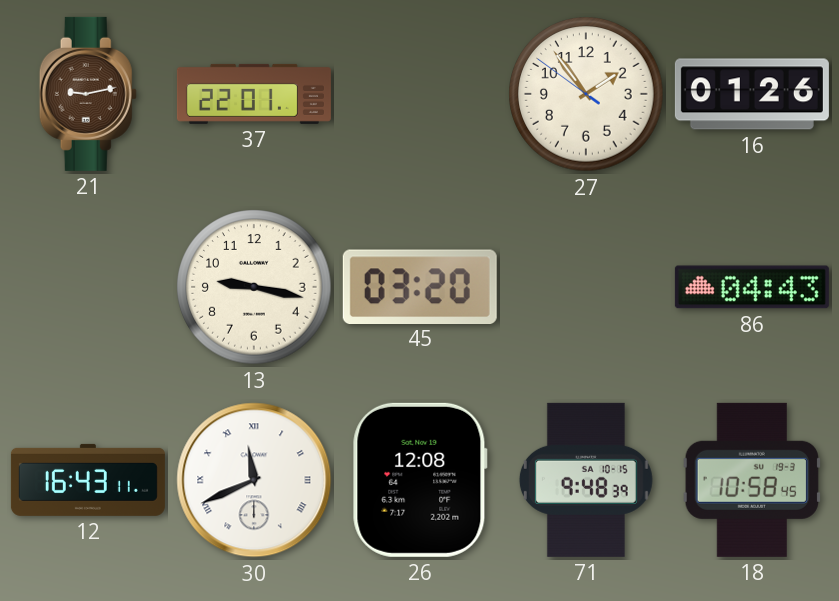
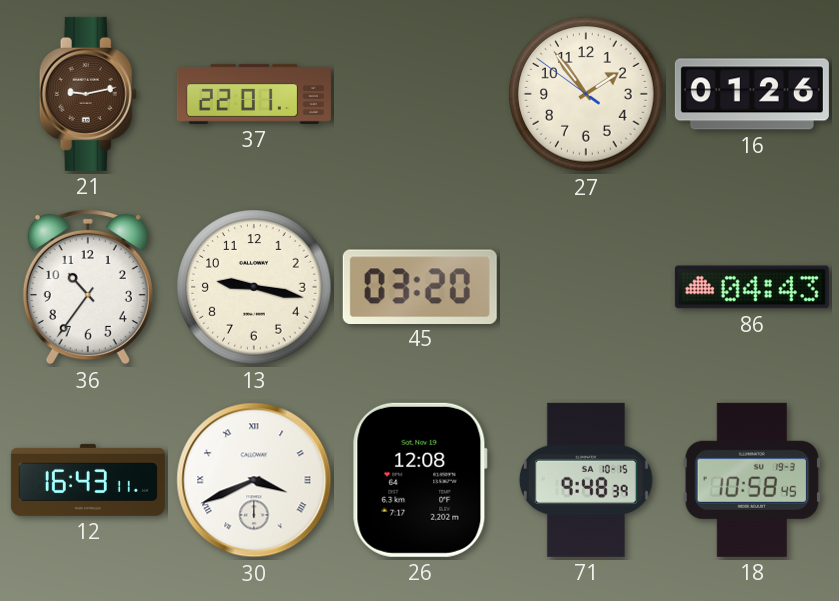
36: none -> 10:36 (88, 287)
30: 11:41 -> 3:41 (254, 480)
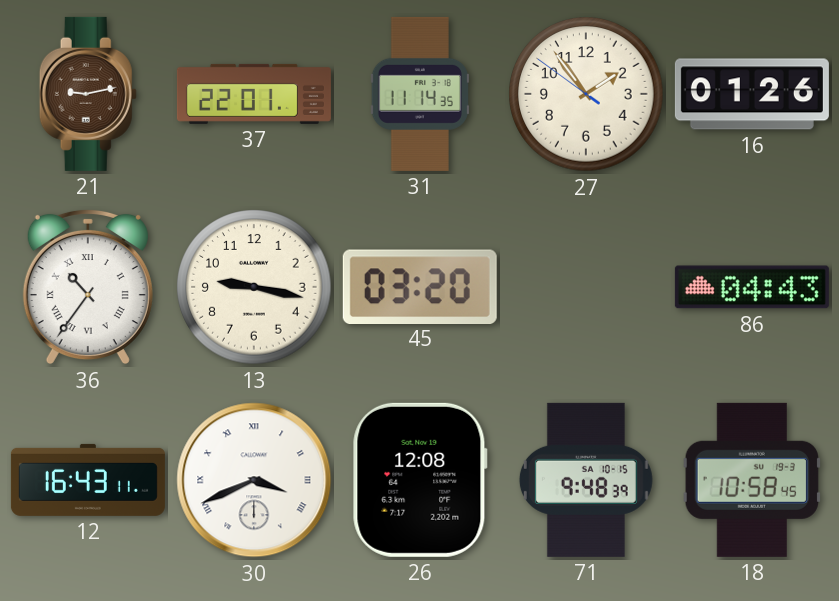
31: none -> 11:14 (420, 94)
36 numerals: Arabic -> Roman (88, 287)
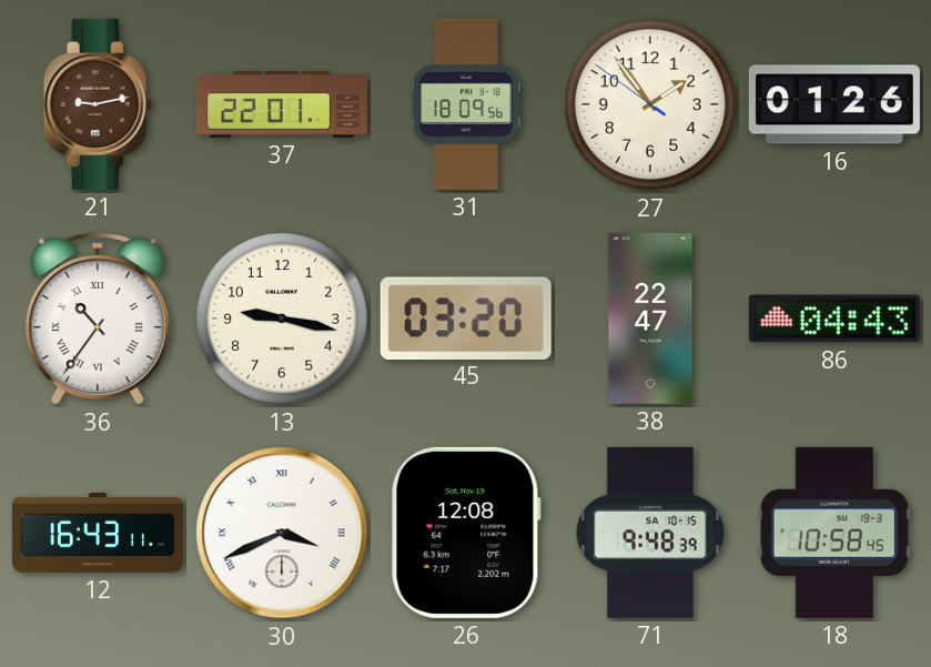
31: 11:14 -> 18:09 (466, 104)
38: none -> 22:47 (650, 319)
